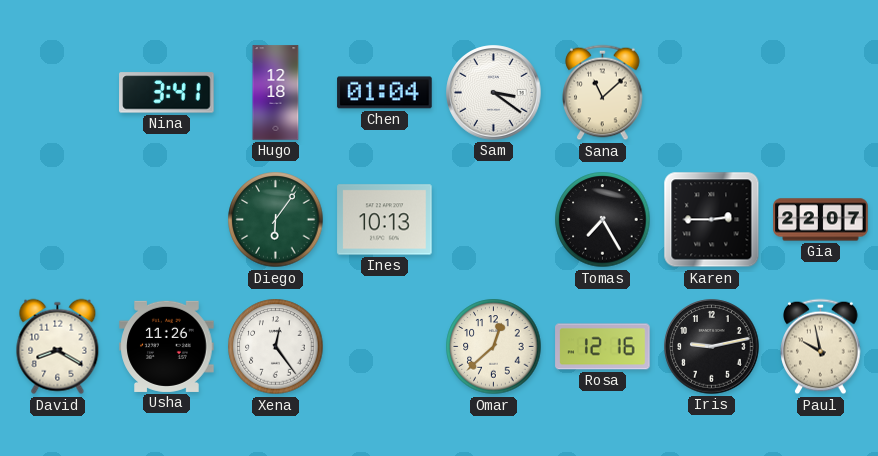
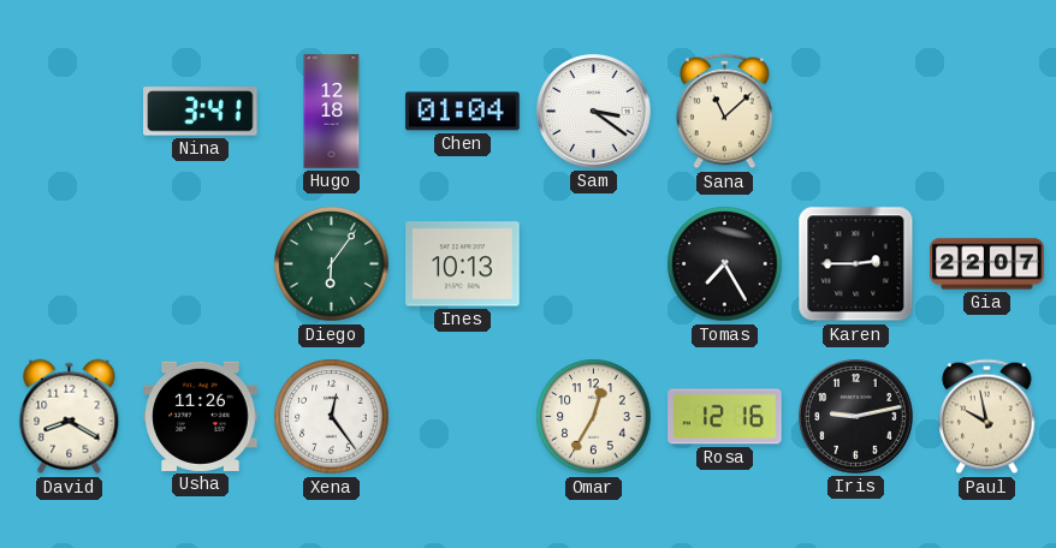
Omar: 12:38 -> 12:35 (594, 417)
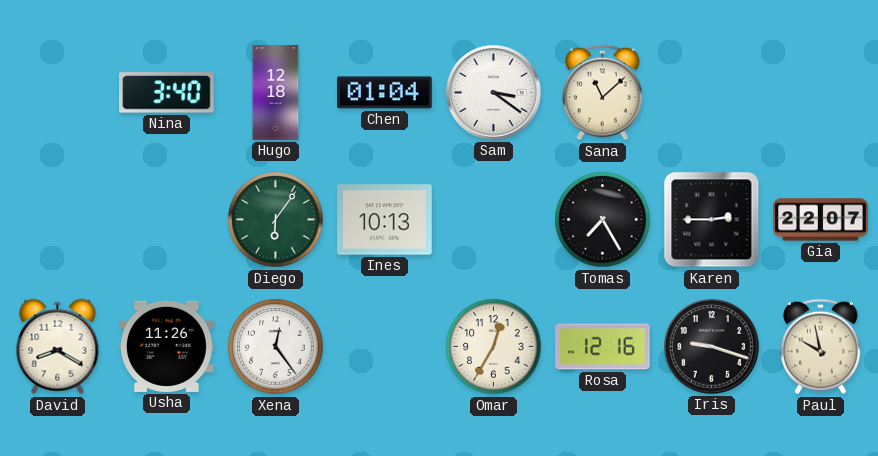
Nina: 3:41 -> 3:40 (167, 93)
Iris: 9:13 -> 9:18 (712, 347)
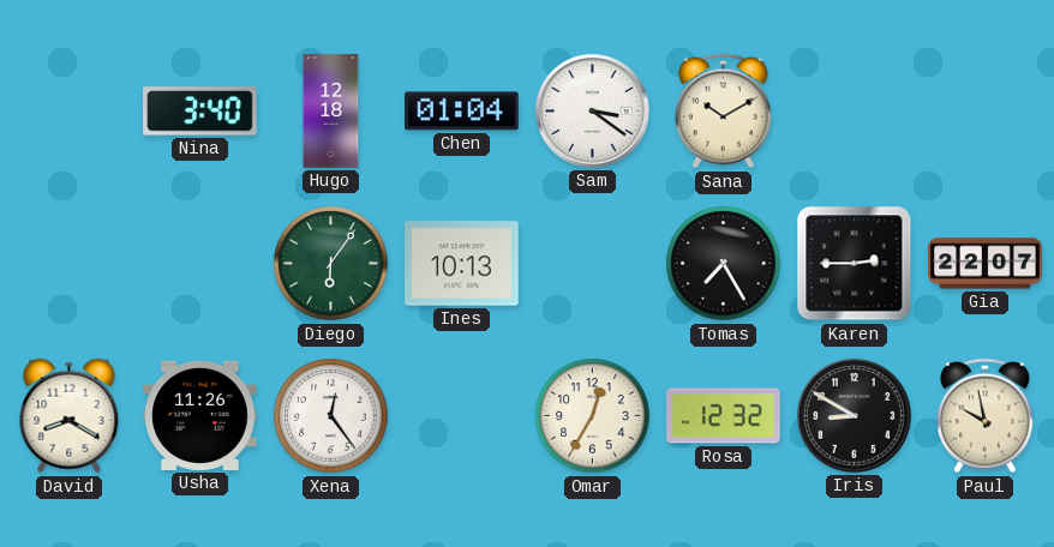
Sana: 11:08 -> 10:10 (724, 112)
Rosa: 12:16 -> 12:32 (724, 416)
Iris: 9:18 -> 8:50 (855, 416)
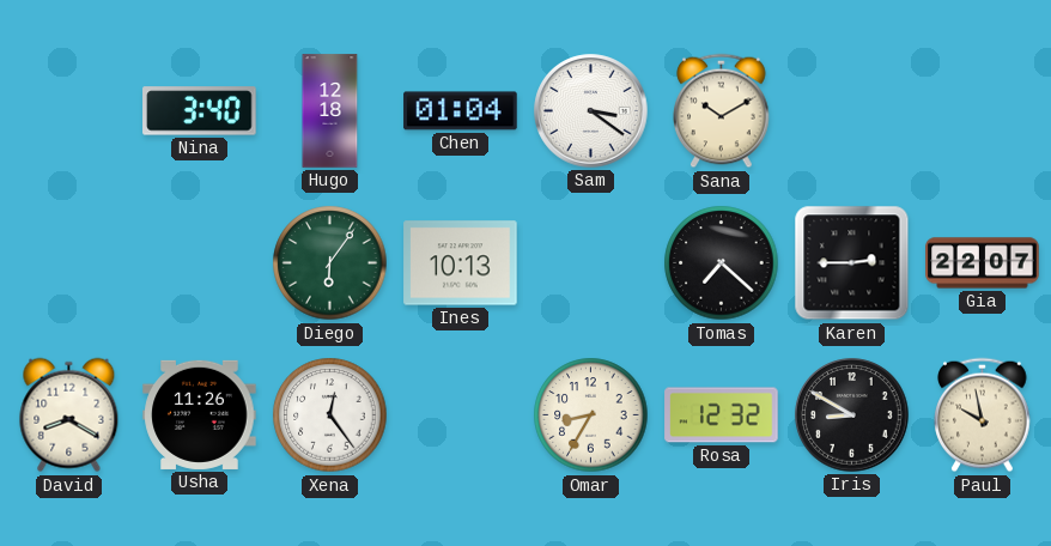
Tomas: 7:25 -> 7:22 (722, 263)
Omar: 12:35 -> 8:35 (591, 415)
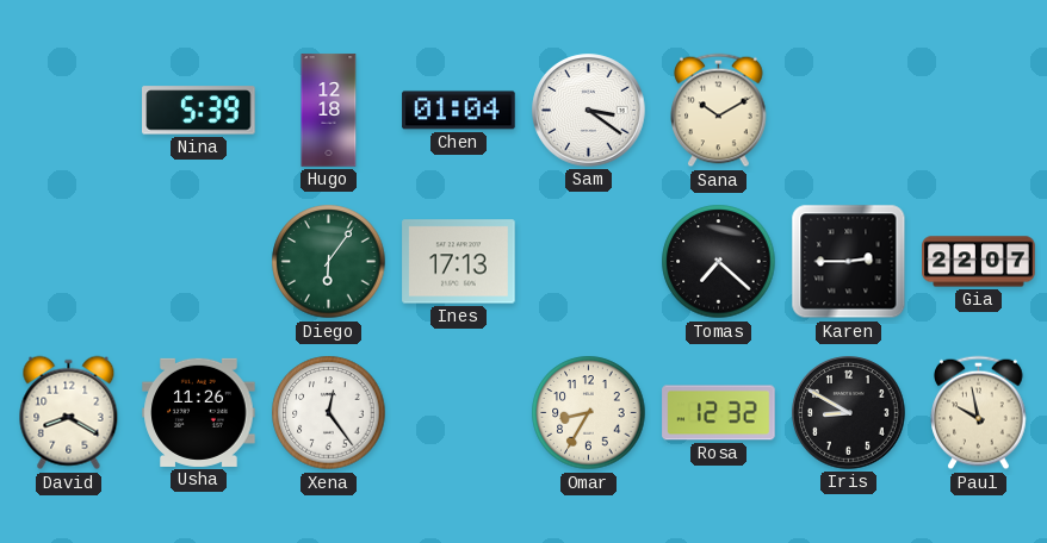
Nina: 3:40 -> 5:39 (199, 111)
Ines: 10:13 -> 17:13 (459, 262)
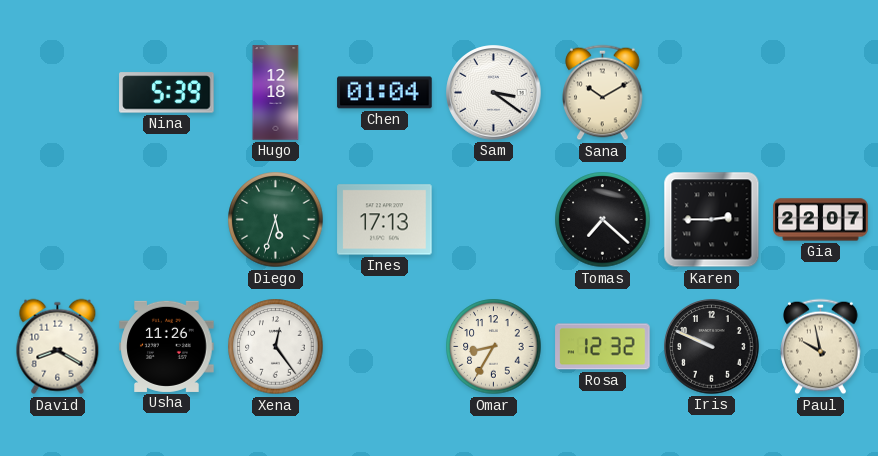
Diego: 6:06 -> 5:33 (276, 220)
Iris: 8:50 -> 9:49 (712, 347)
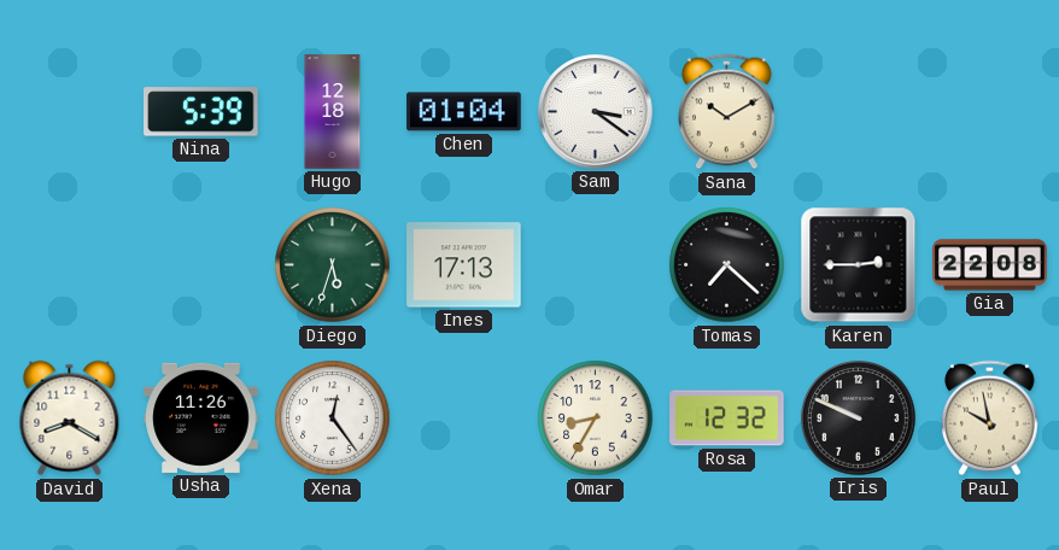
Gia: 22:07 -> 22:08 (990, 265)
